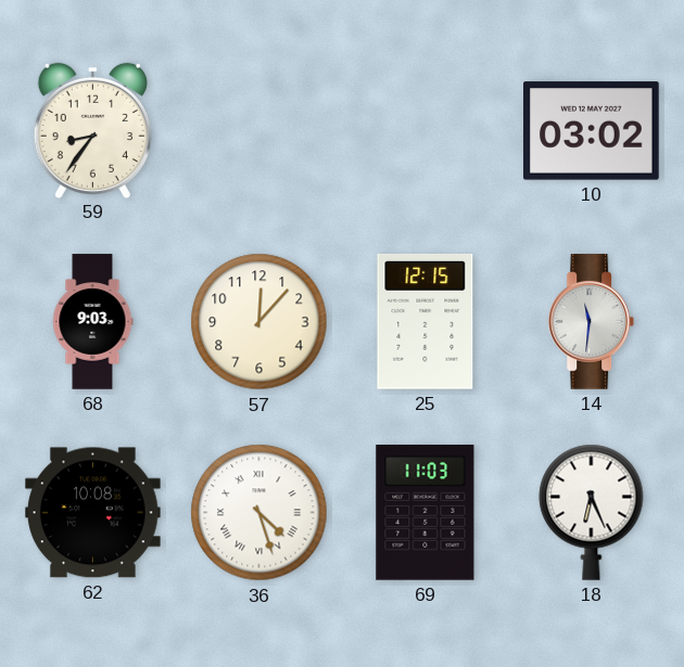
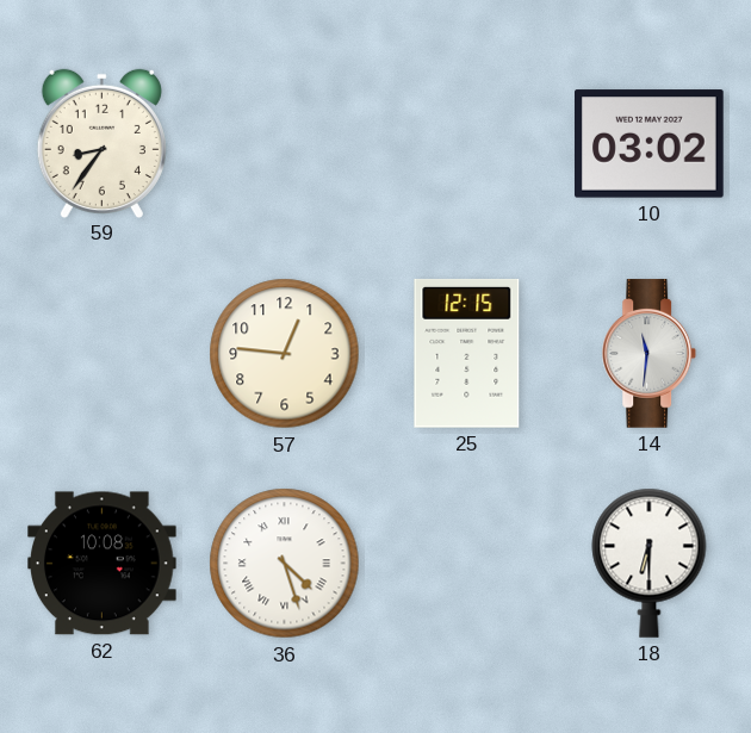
68: 9:03 -> none (92, 322)
57: 12:07 -> 12:46 (285, 354)
69: 11:03 -> none (426, 513)
18: 6:26 -> 6:30 (650, 563)
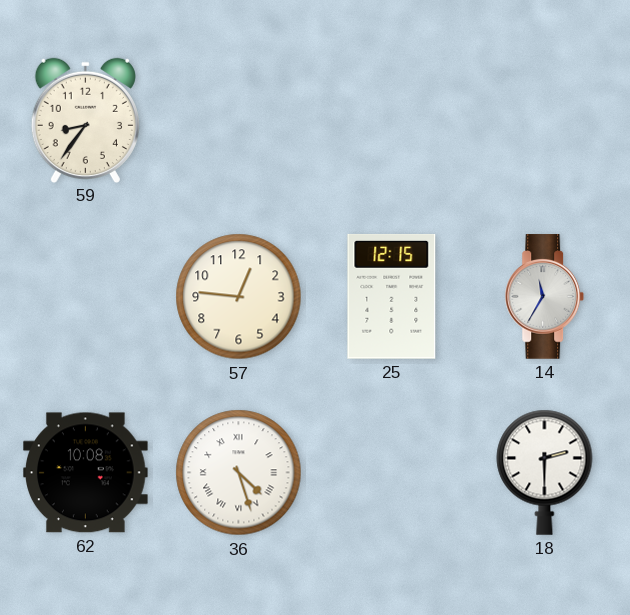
10: 03:02 -> none (650, 144)
14: 11:31 -> 11:35 (545, 297)
18: 6:30 -> 2:30 (545, 472)
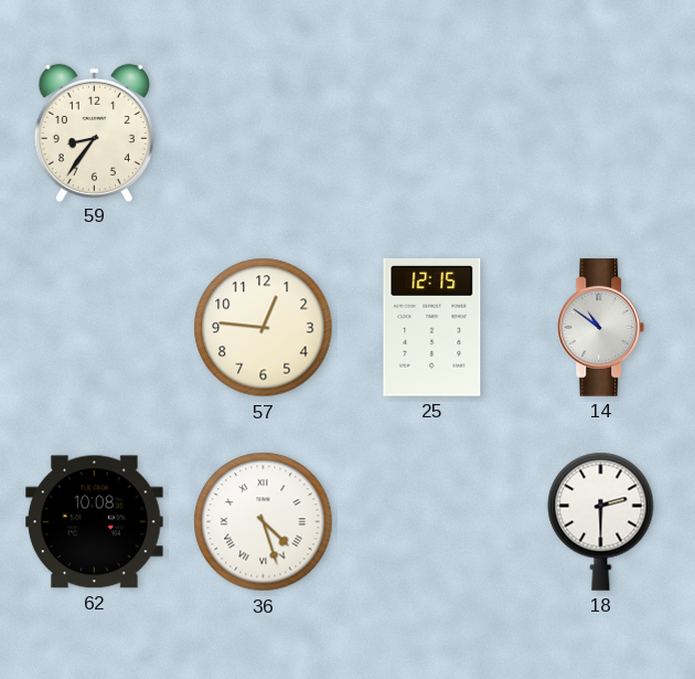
14: 11:35 -> 10:51 (601, 328)
